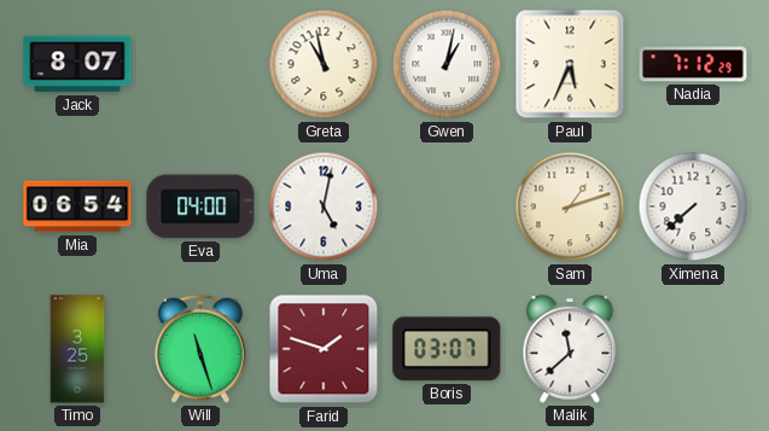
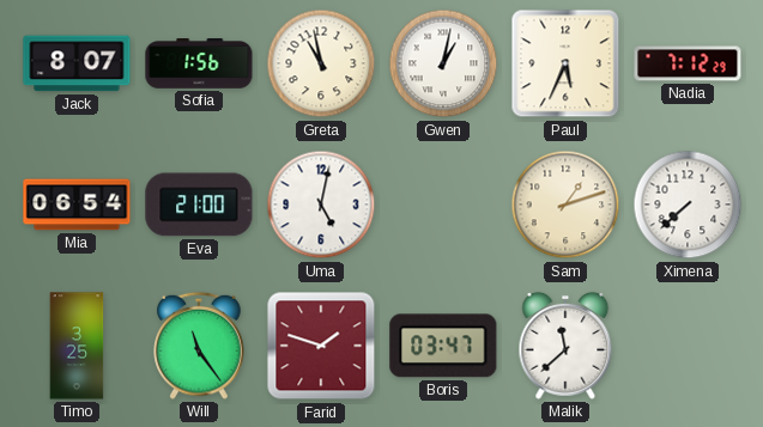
Sofia: none -> 1:56 (199, 65)
Eva: 04:00 -> 21:00 (199, 205)
Will: 11:27 -> 11:24 (199, 346)
Boris: 03:07 -> 03:47 (443, 346)
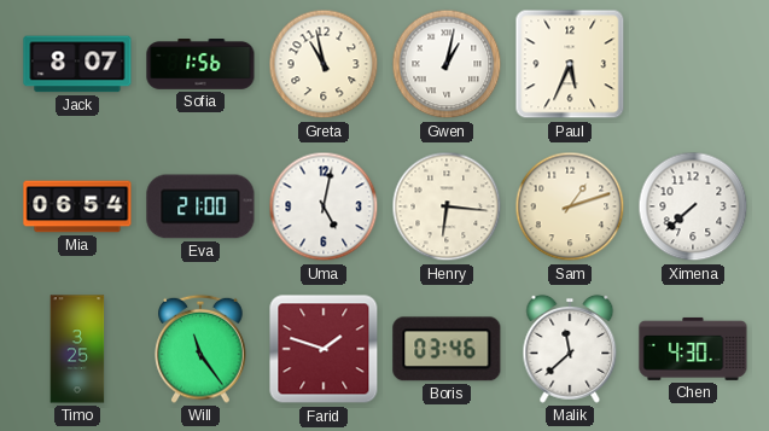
Nadia: 7:12 -> none (688, 63)
Henry: none -> 6:16 (447, 206)
Boris: 03:47 -> 03:46 (447, 349)
Chen: none -> 4:30 (693, 349)
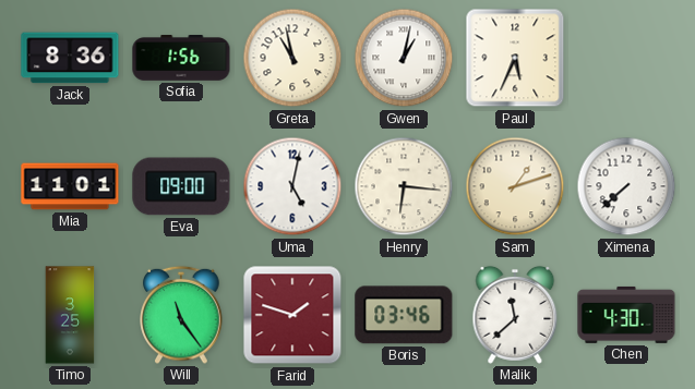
Jack: 8:07 -> 8:36 (70, 58)
Mia: 06:54 -> 11:01 (70, 186)
Eva: 21:00 -> 09:00 (181, 186)
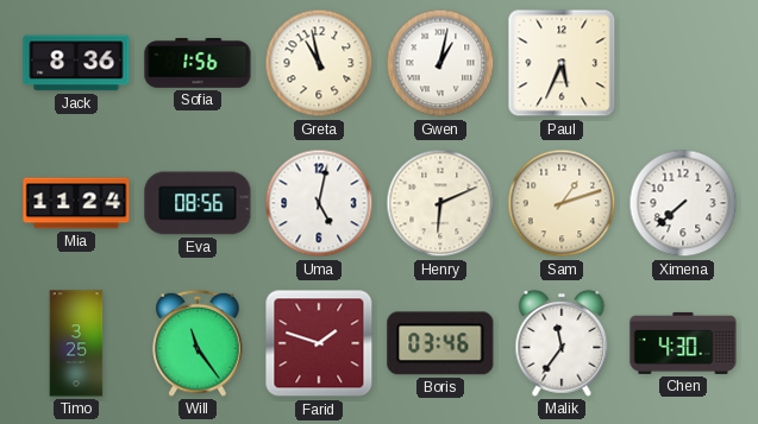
Mia: 11:01 -> 11:24 (76, 203)
Eva: 09:00 -> 08:56 (198, 203)
Henry: 6:16 -> 6:11 (440, 203)
Malik: 11:38 -> 11:36 (562, 343)
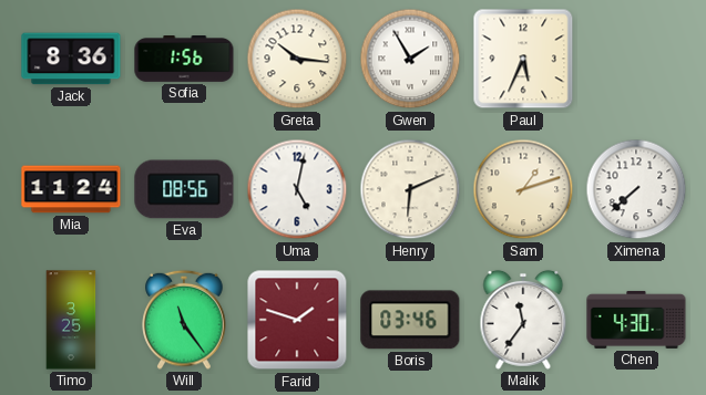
Greta: 10:58 -> 10:16 (297, 59)
Gwen: 1:02 -> 1:55 (410, 59)
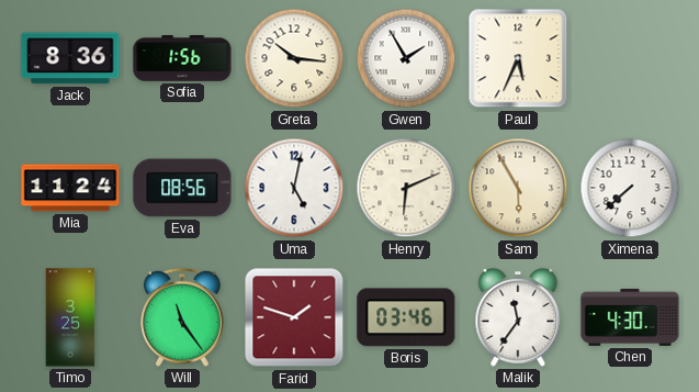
Sam: 1:12 -> 5:55 (518, 188)
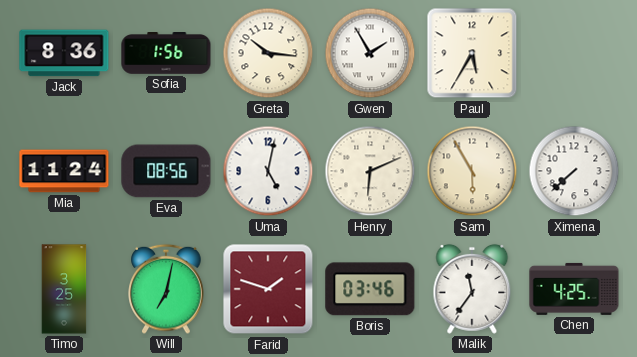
Paul: 5:34 -> 5:35 (472, 53)
Will: 11:24 -> 7:02 (166, 289)
Chen: 4:30 -> 4:25 (574, 289)
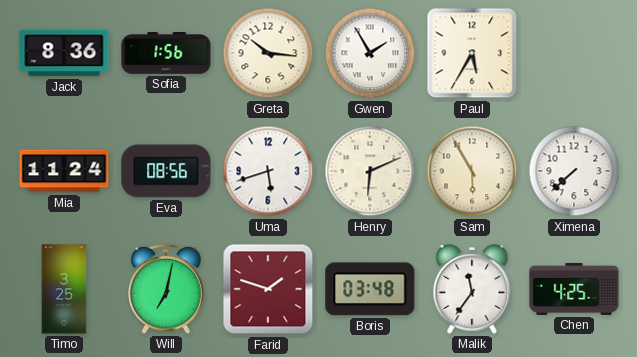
Uma: 5:02 -> 5:42 (268, 171)
Boris: 03:46 -> 03:48 (370, 289)
